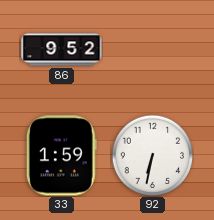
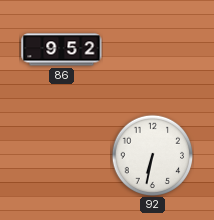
33: 1:59 -> none (61, 156)
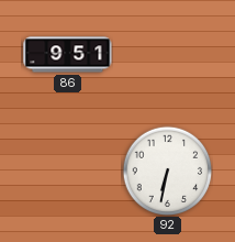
86: 9:52 -> 9:51 (68, 55)
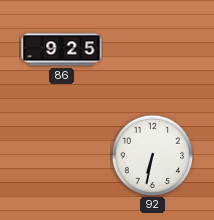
86: 9:51 -> 9:25 (62, 50)
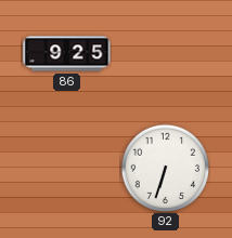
92: 6:32 -> 6:33 (165, 168)
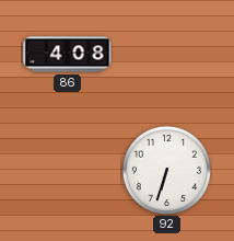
86: 9:25 -> 4:08 (68, 55)
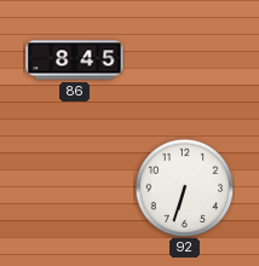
86: 4:08 -> 8:45 (75, 60)
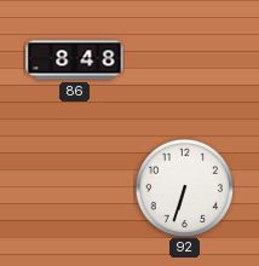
86: 8:45 -> 8:48 (75, 60)
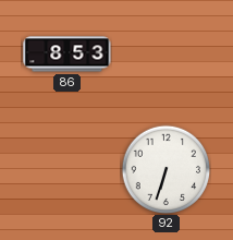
86: 8:48 -> 8:53 (68, 55)
